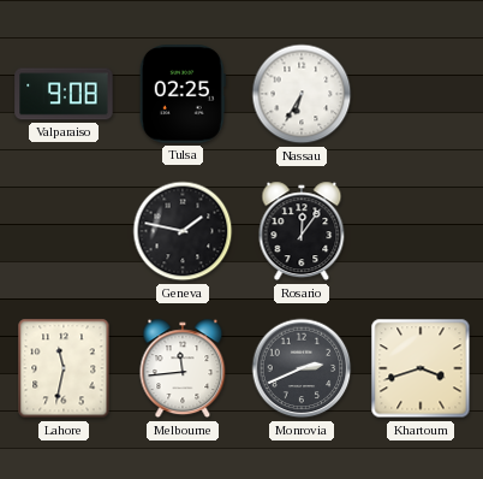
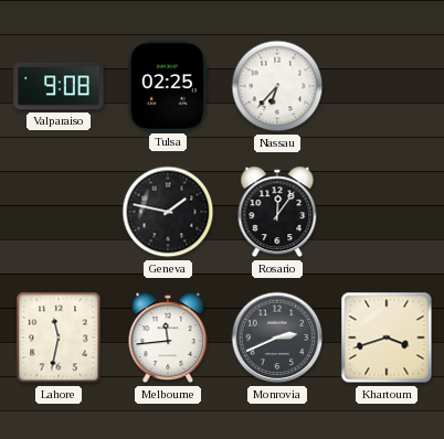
Nassau: 6:35 -> 6:37 (277, 86)
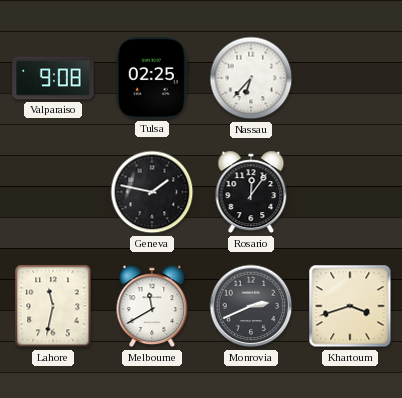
Melbourne: 11:44 -> 11:40 (152, 306)
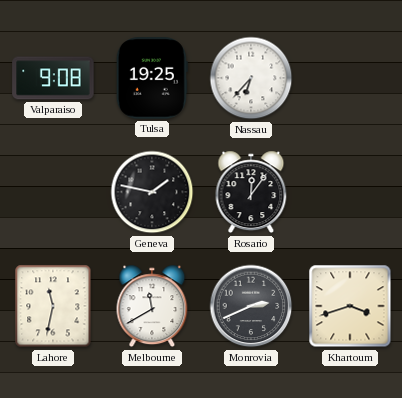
Tulsa: 02:25 -> 19:25 (152, 78)
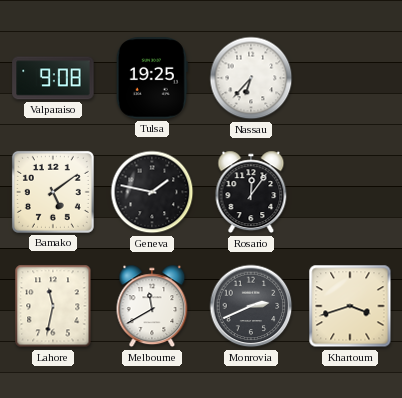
Bamako: none -> 5:09 (53, 192)
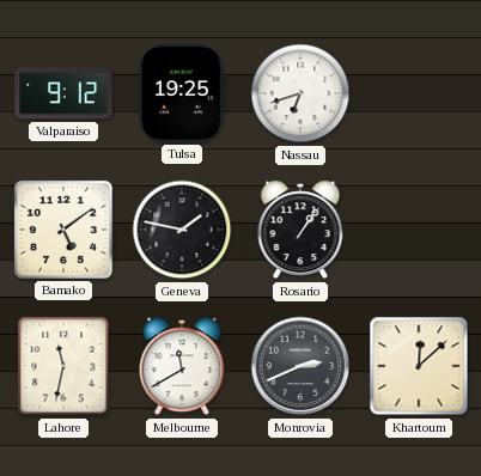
Valparaiso: 9:08 -> 9:12 (63, 93)
Nassau: 6:37 -> 6:42 (300, 93)
Rosario: 12:06 -> 1:06 (300, 230)
Khartoum: 3:42 -> 12:08 (419, 366)
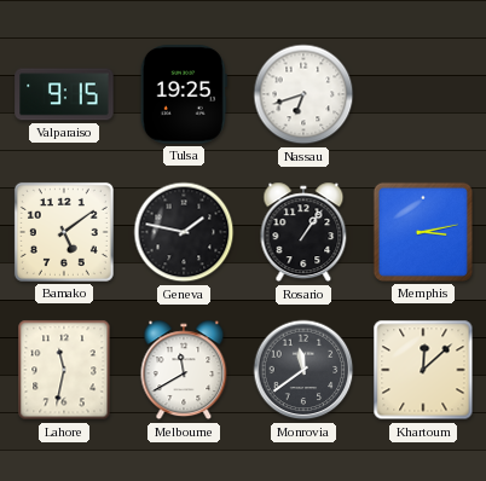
Valparaiso: 9:12 -> 9:15 (64, 94)
Memphis: none -> 3:13 (423, 232)
Monrovia: 2:41 -> 11:39 (303, 370)
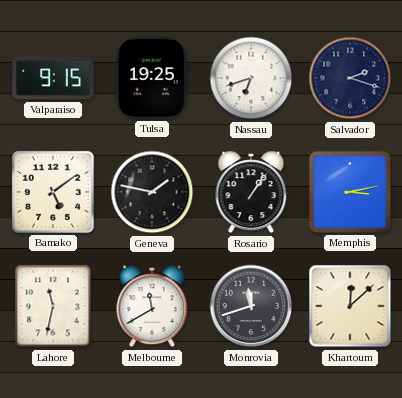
Salvador: none -> 2:18 (350, 78)
Monrovia: 11:39 -> 11:42 (251, 306)
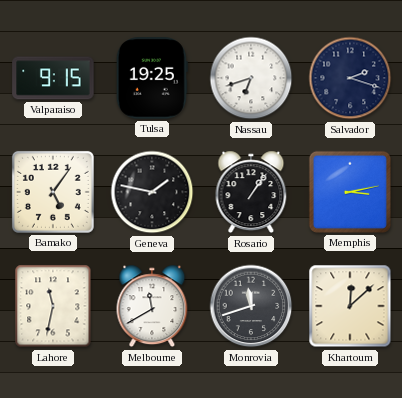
Bamako: 5:09 -> 5:06 (53, 192)
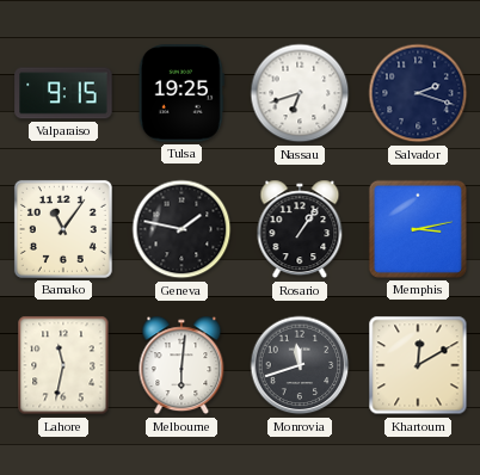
Bamako: 5:06 -> 11:06 (63, 229)
Melbourne: 11:40 -> 6:01 (181, 365)
Khartoum: 12:08 -> 12:10 (418, 365)
